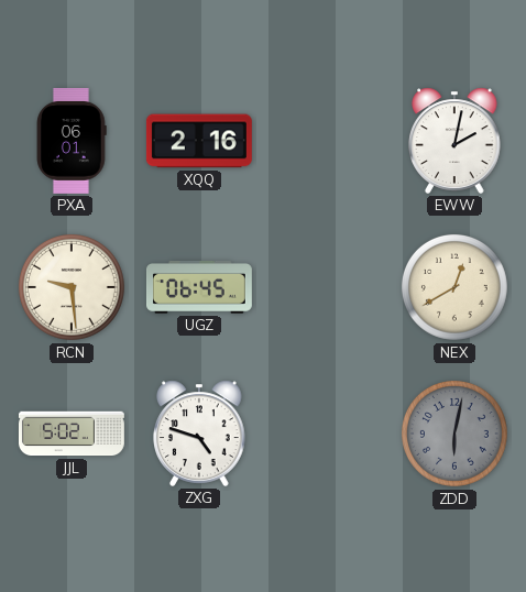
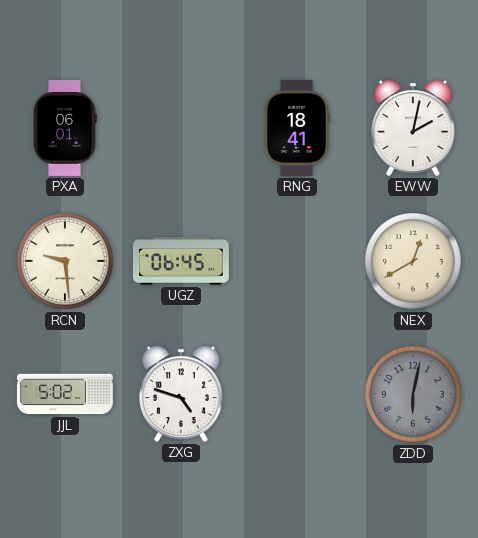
XQQ: 2:16 -> none (199, 141)
RNG: none -> 18:41 (297, 128)
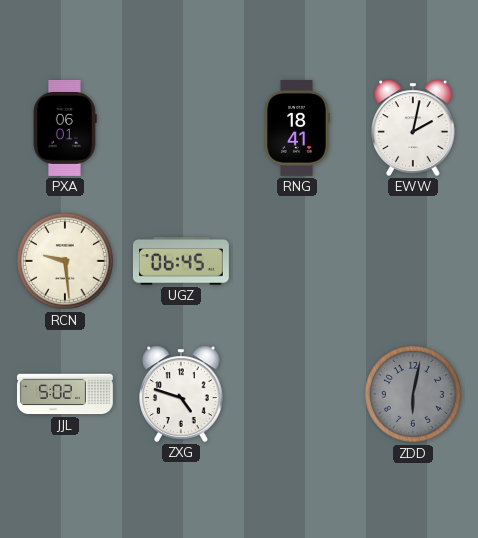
NEX: 12:40 -> none (413, 261)
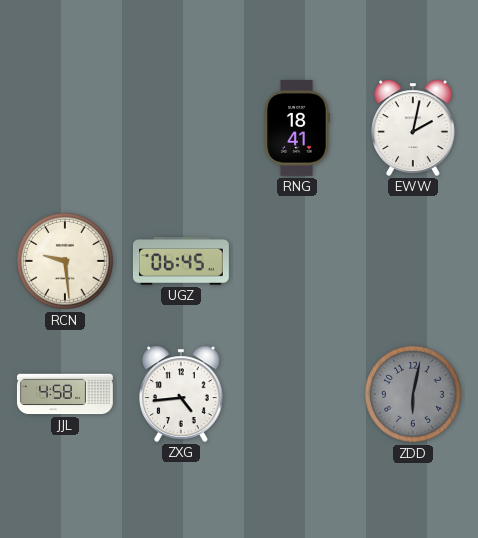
PXA: 06:01 -> none (65, 128)
JJL: 5:02 -> 4:58 (65, 394)
ZXG: 4:48 -> 4:44 (181, 394)
